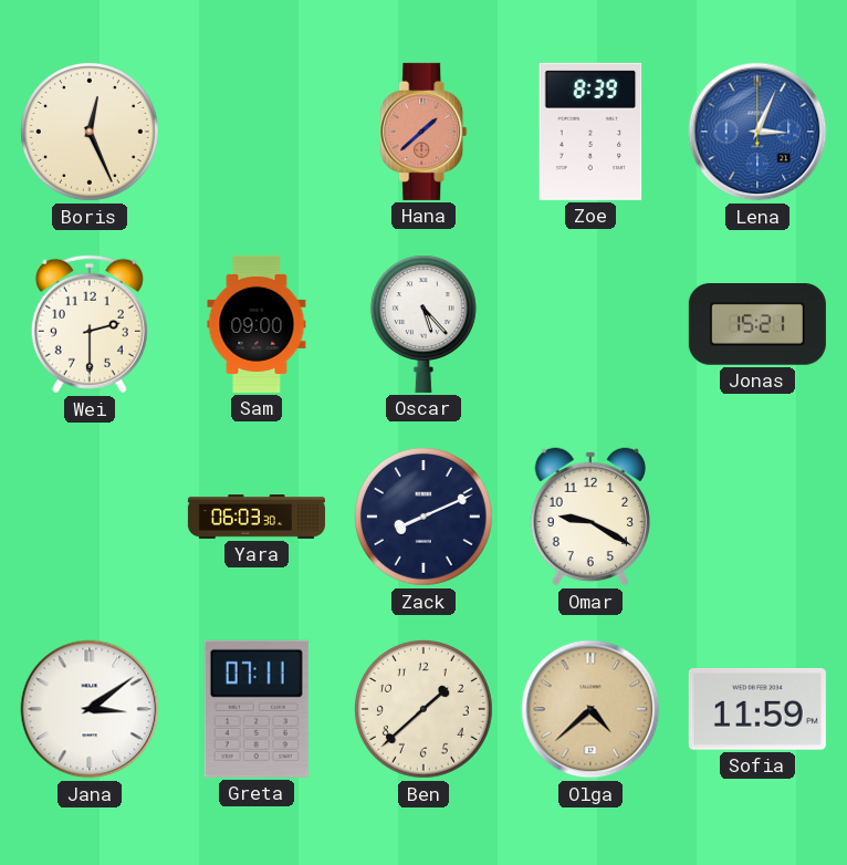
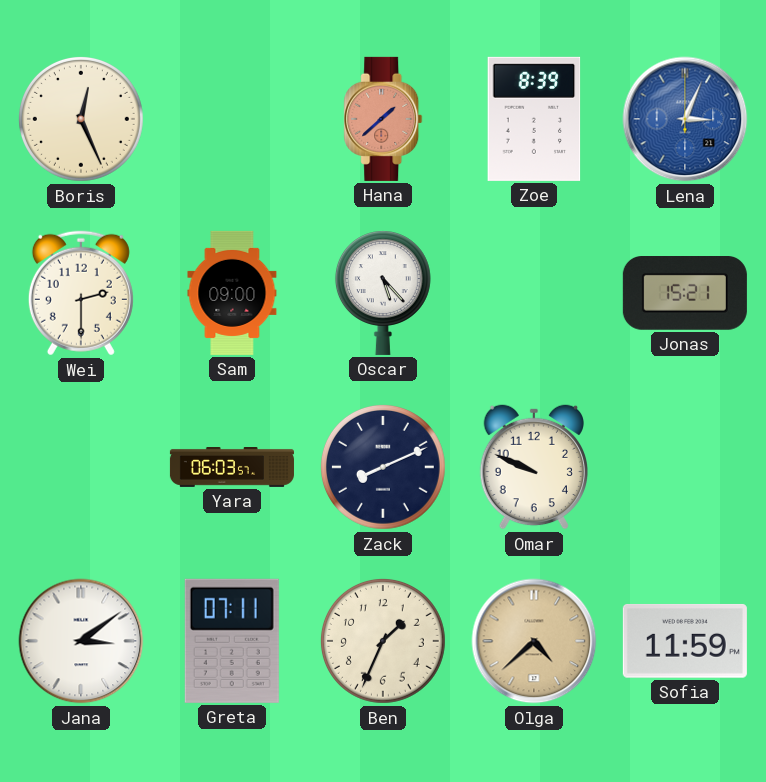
Yara: 06:03:30 -> 06:03:57 (232, 468)
Omar: 9:20 -> 9:49 (533, 467)
Ben: 1:38 -> 1:34 (383, 641)
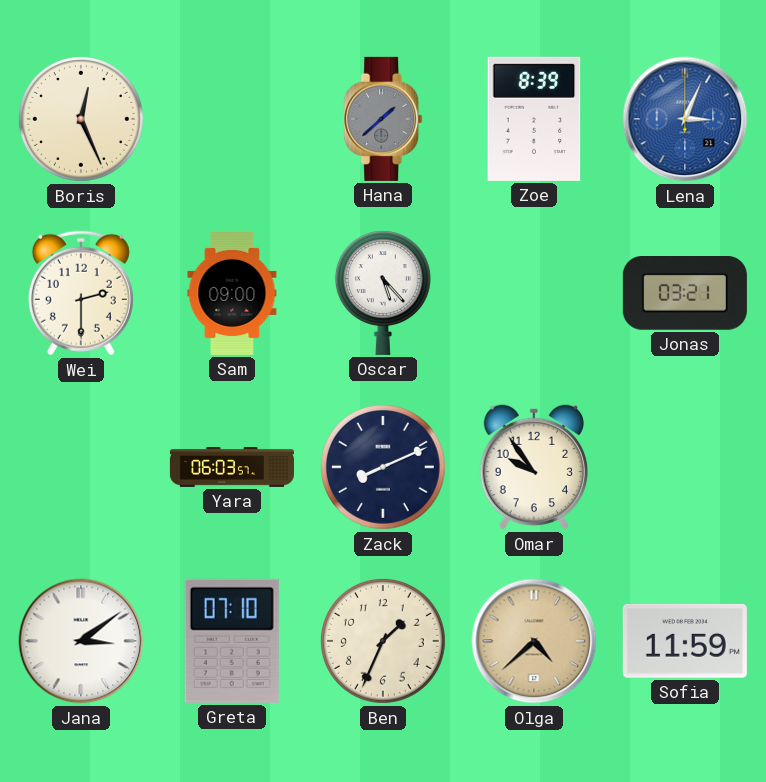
Hana dial: salmon -> grey (383, 119)
Jonas: 15:21 -> 03:21 (685, 294)
Omar: 9:49 -> 9:54 (533, 467)
Greta: 07:11 -> 07:10 (232, 641)
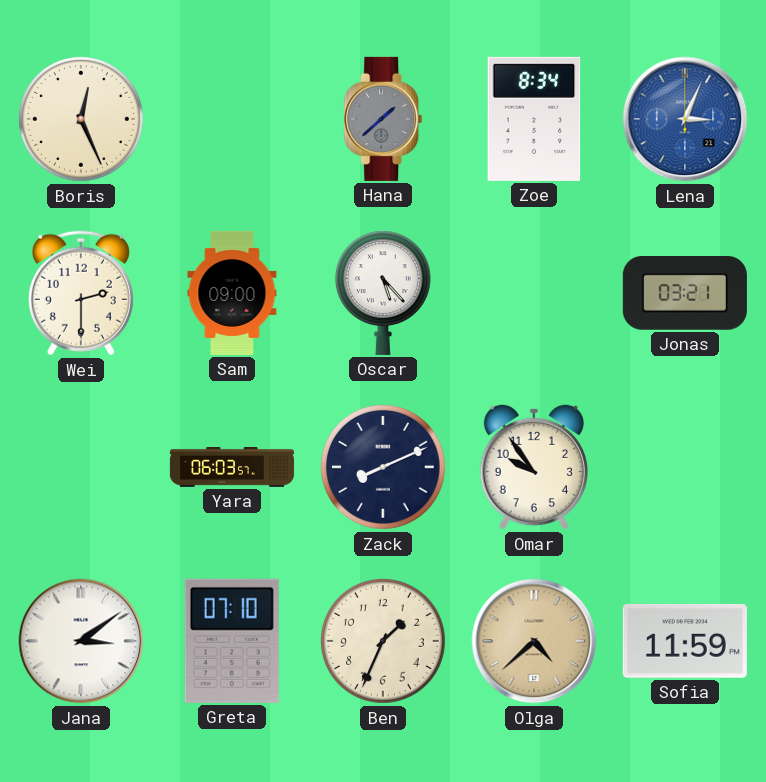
Zoe: 8:39 -> 8:34 (534, 119)
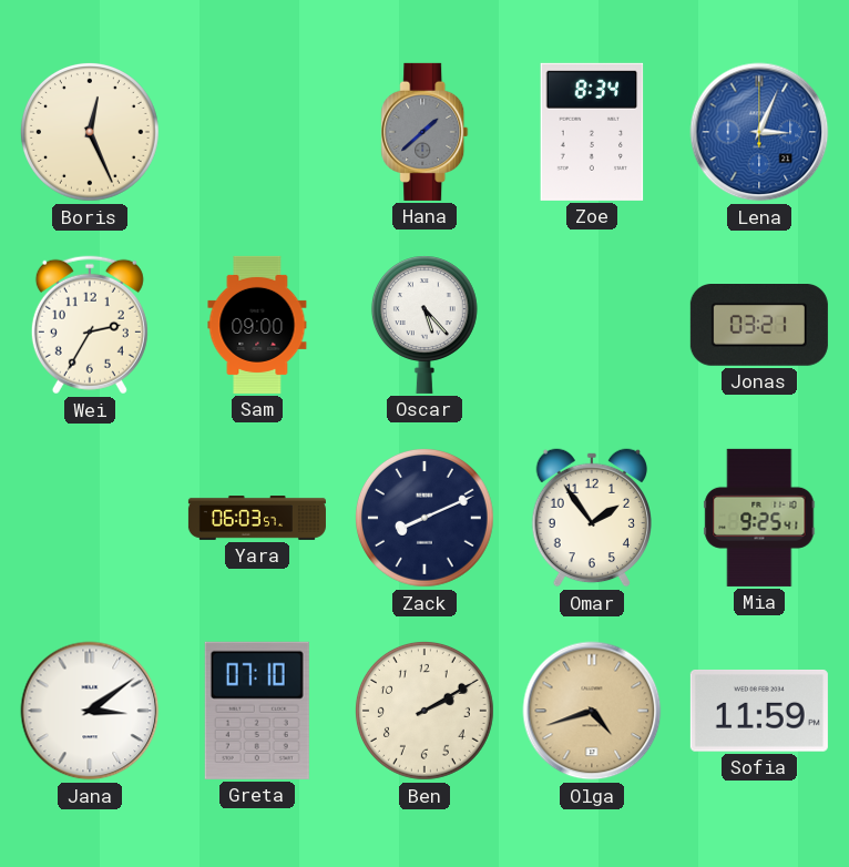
Wei: 2:30 -> 2:35 (90, 325)
Omar: 9:54 -> 1:54 (591, 518)
Mia: none -> 9:25 (759, 518)
Ben: 1:34 -> 2:10 (424, 711)
Olga: 4:38 -> 4:42 (592, 711)
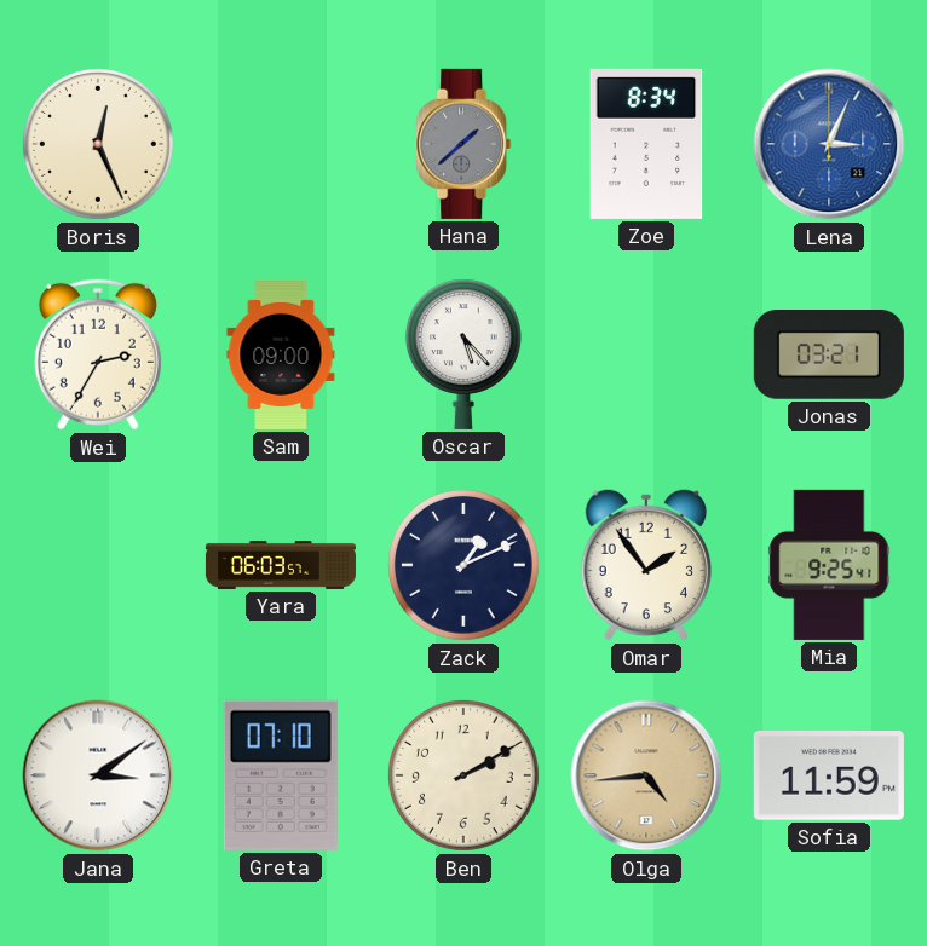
Zack: 8:11 -> 1:11 (463, 565)
Olga: 4:42 -> 4:44 (646, 775)
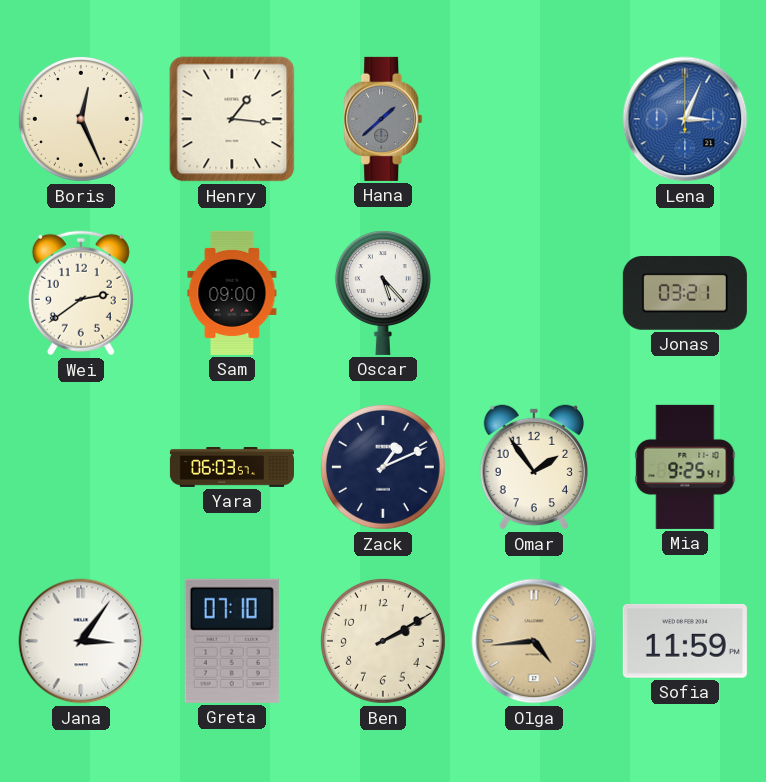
Henry: none -> 1:16 (232, 119)
Zoe: 8:34 -> none (646, 144)
Wei: 2:35 -> 2:39 (81, 293)
Jana: 3:09 -> 3:06 (81, 641)
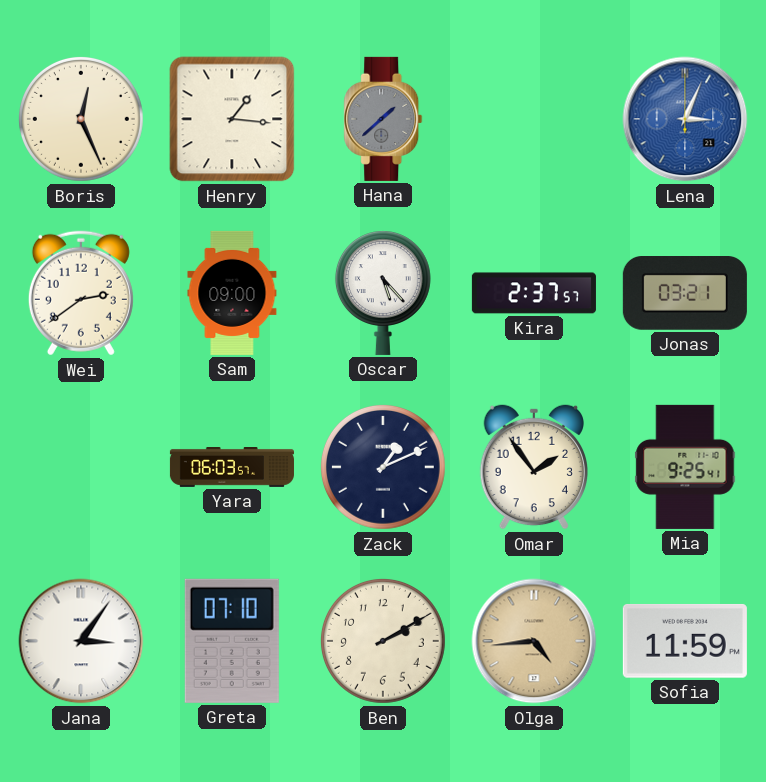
Kira: none -> 2:37 (534, 293)
